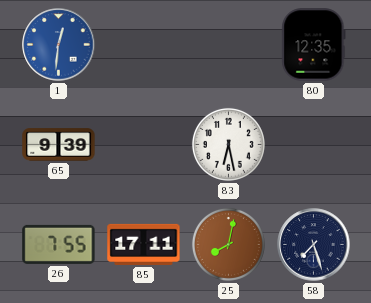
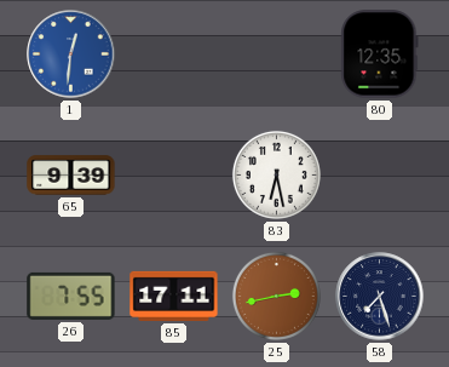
25: 8:02 -> 2:43 (276, 296)
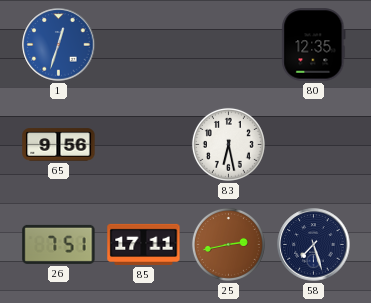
1: 12:31 -> 12:33 (59, 45)
65: 9:39 -> 9:56 (59, 145)
26: 7:55 -> 7:51 (59, 244)
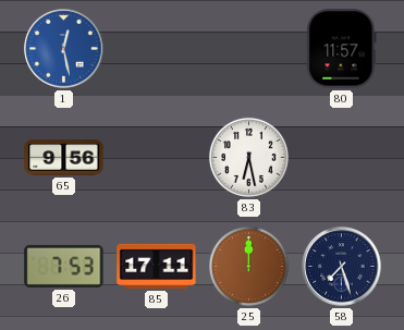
1: 12:33 -> 12:28 (64, 49)
80: 12:35 -> 11:57 (342, 49)
26: 7:51 -> 7:53 (64, 266)
25: 2:43 -> 12:00 (248, 266)
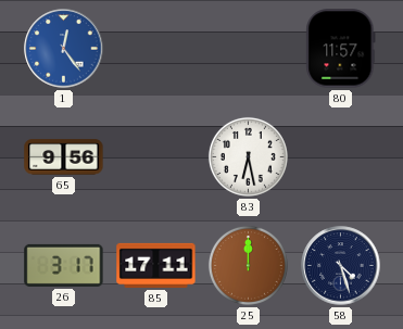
1: 12:28 -> 12:24 (64, 49)
26: 7:53 -> 3:17 (64, 265)
58: 7:27 -> 4:27 (341, 266)
